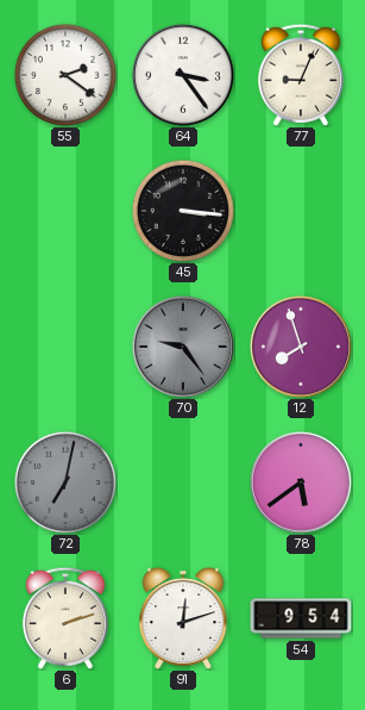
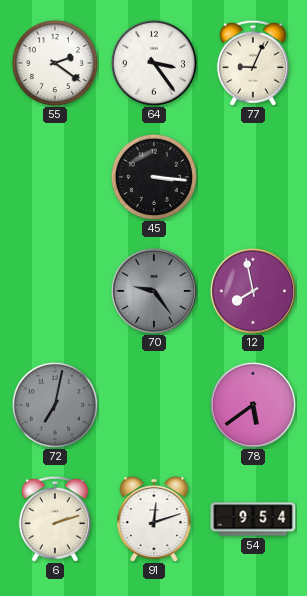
12: 7:57 -> 7:58 (253, 291)
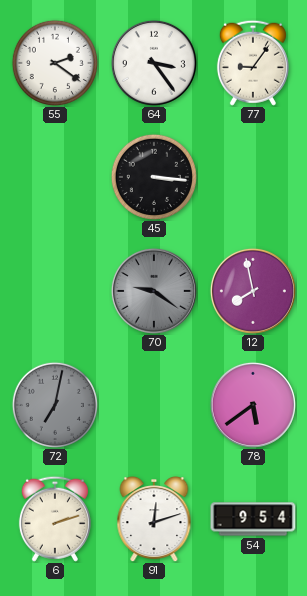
77: 9:04 -> 9:06 (253, 63)
70: 9:24 -> 9:21 (154, 291)
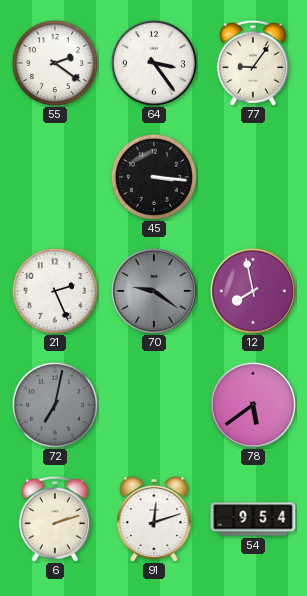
21: none -> 2:26 (55, 291)
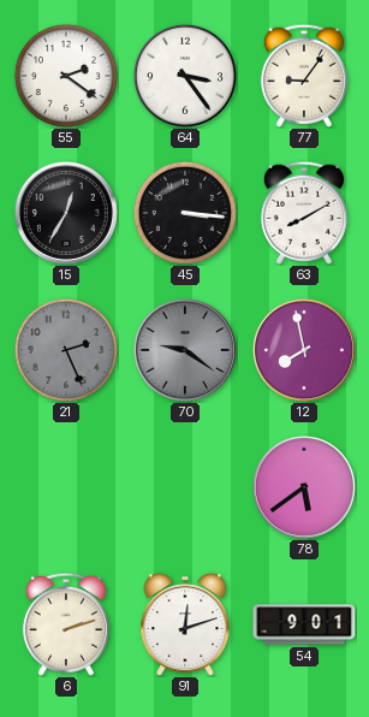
15: none -> 12:35 (66, 213)
63: none -> 8:10 (304, 213)
21 dial: white -> grey (66, 350)
72: 7:02 -> none (55, 405)
54: 9:54 -> 9:01 (304, 624)
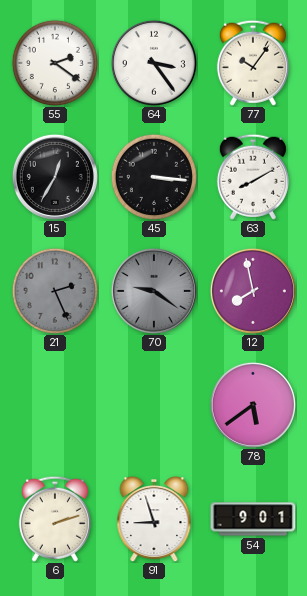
77: 9:06 -> 10:06 (253, 63)
91: 12:12 -> 8:57 (154, 520)
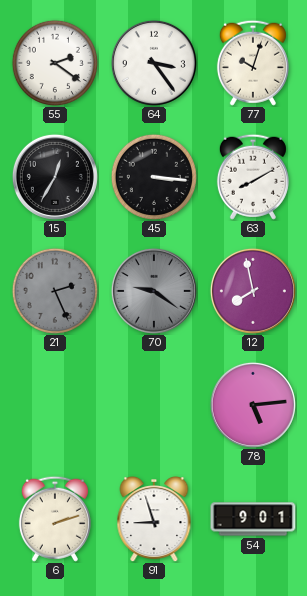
77: 10:06 -> 10:03 (253, 63)
78: 5:39 -> 5:14 (253, 405)
